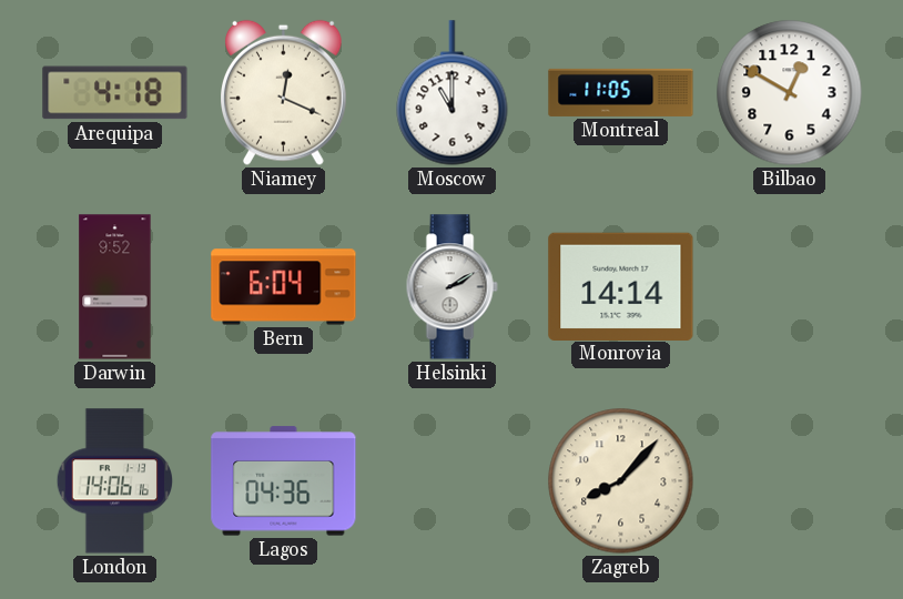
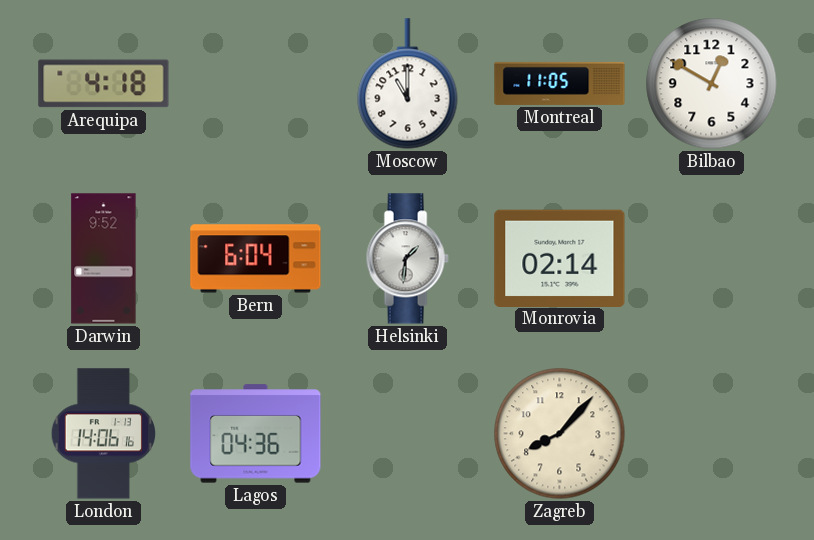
Niamey: 12:19 -> none (284, 92)
Helsinki: 2:10 -> 1:31 (407, 259)
Monrovia: 14:14 -> 02:14 (560, 258)
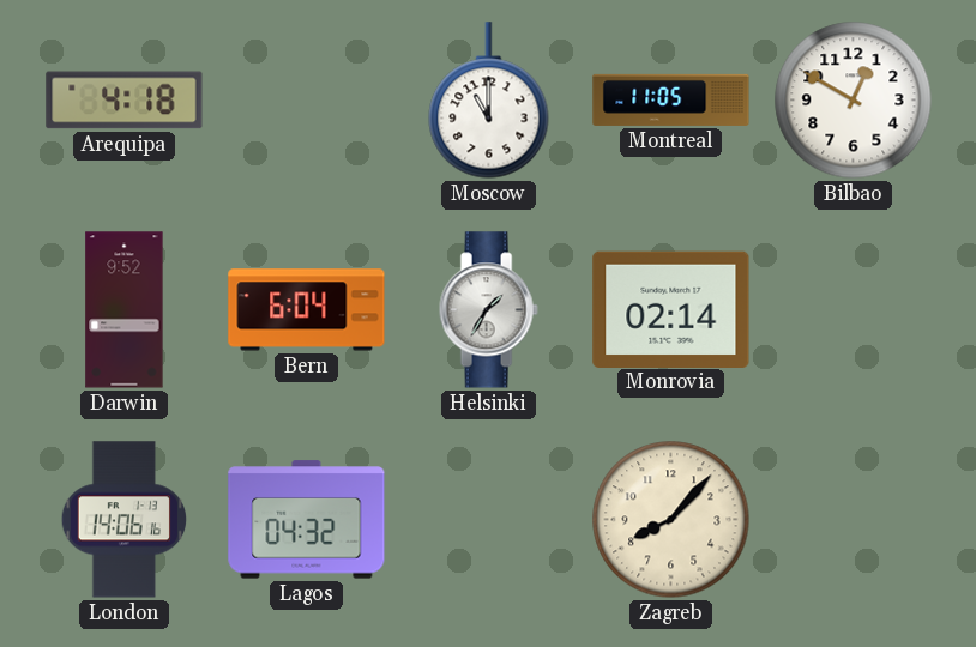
Helsinki: 1:31 -> 1:35 (488, 310)
Lagos: 04:36 -> 04:32 (307, 520)
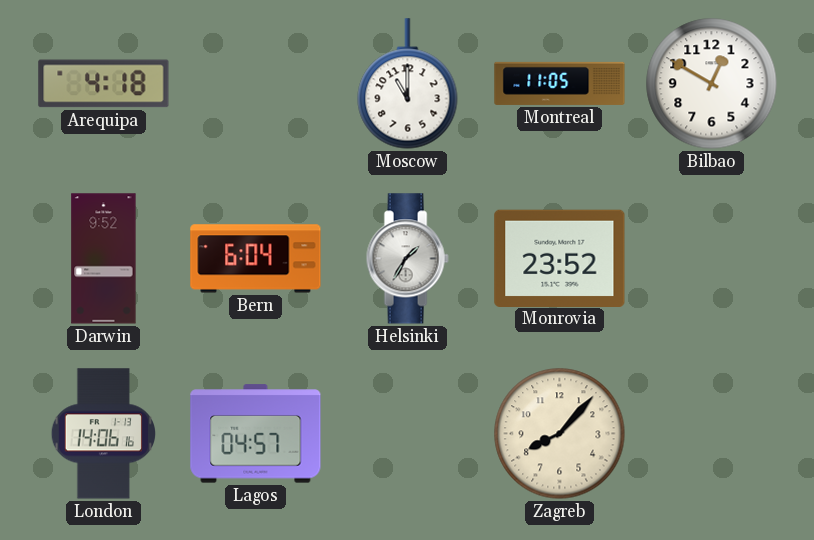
Monrovia: 02:14 -> 23:52 (560, 258)
Lagos: 04:32 -> 04:57 (256, 434)
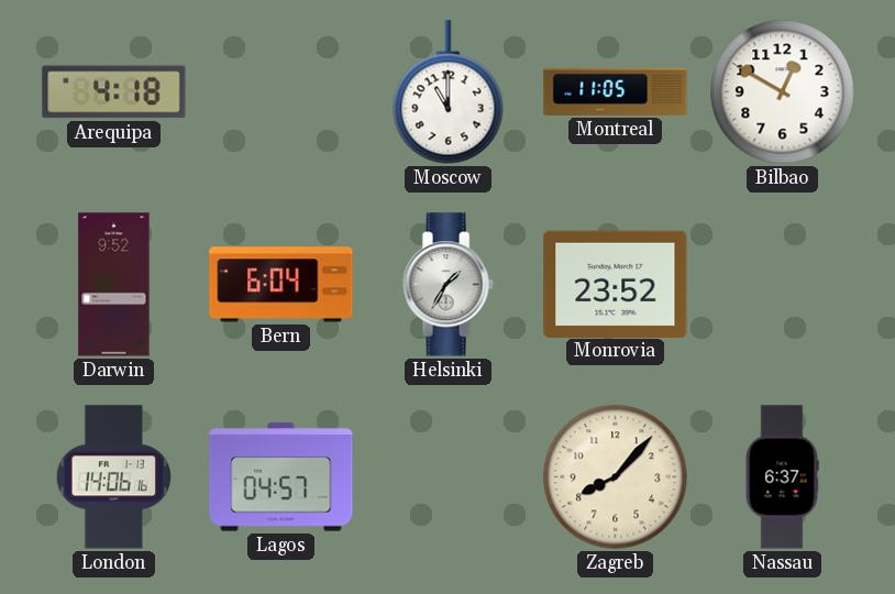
Nassau: none -> 6:37 (782, 477)
